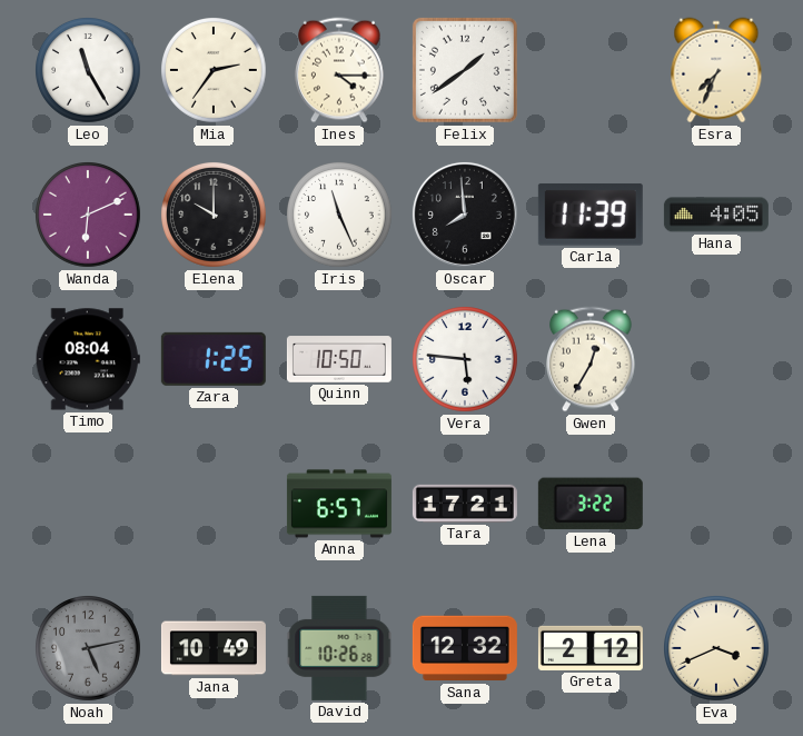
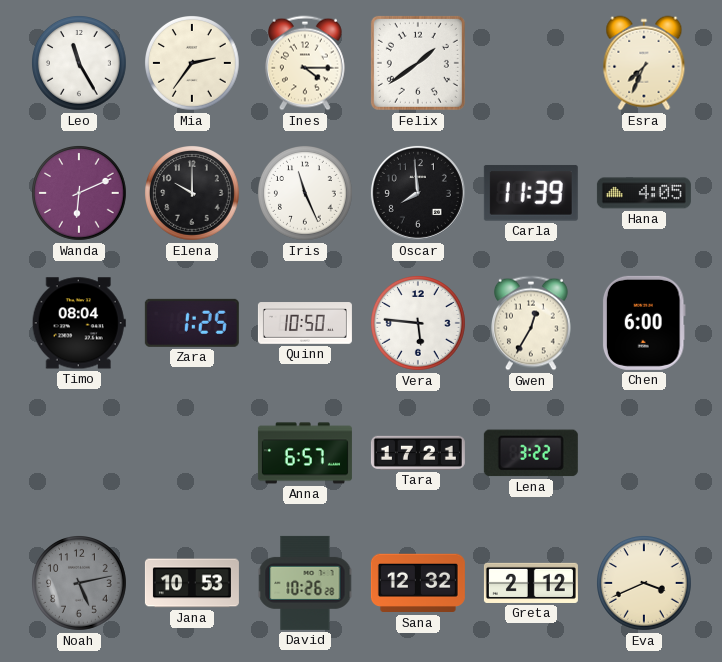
Chen: none -> 6:00 (644, 323)
Jana: 10:49 -> 10:53 (192, 583)
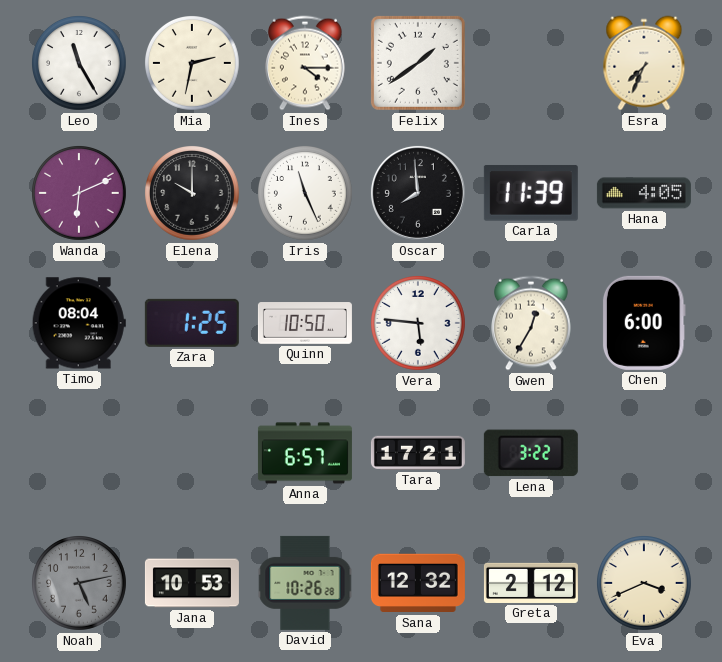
Mia: 2:36 -> 2:32 (193, 64)
